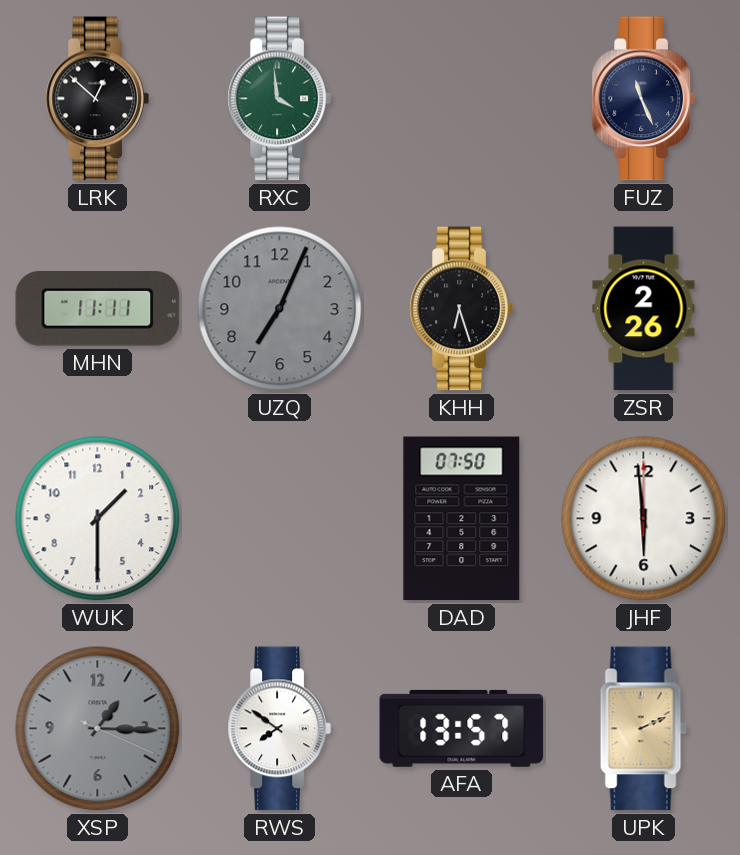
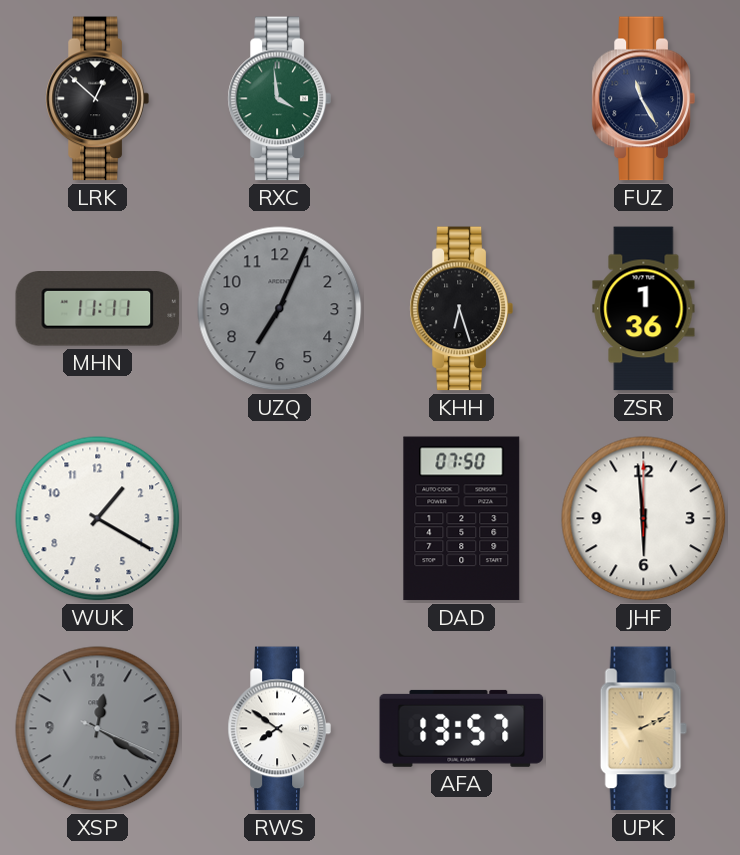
FUZ: 11:26 -> 11:25 (643, 99)
ZSR: 2:26 -> 1:36 (644, 309)
WUK: 1:30 -> 1:20 (98, 519)
XSP: 1:15 -> 12:20 (98, 729)
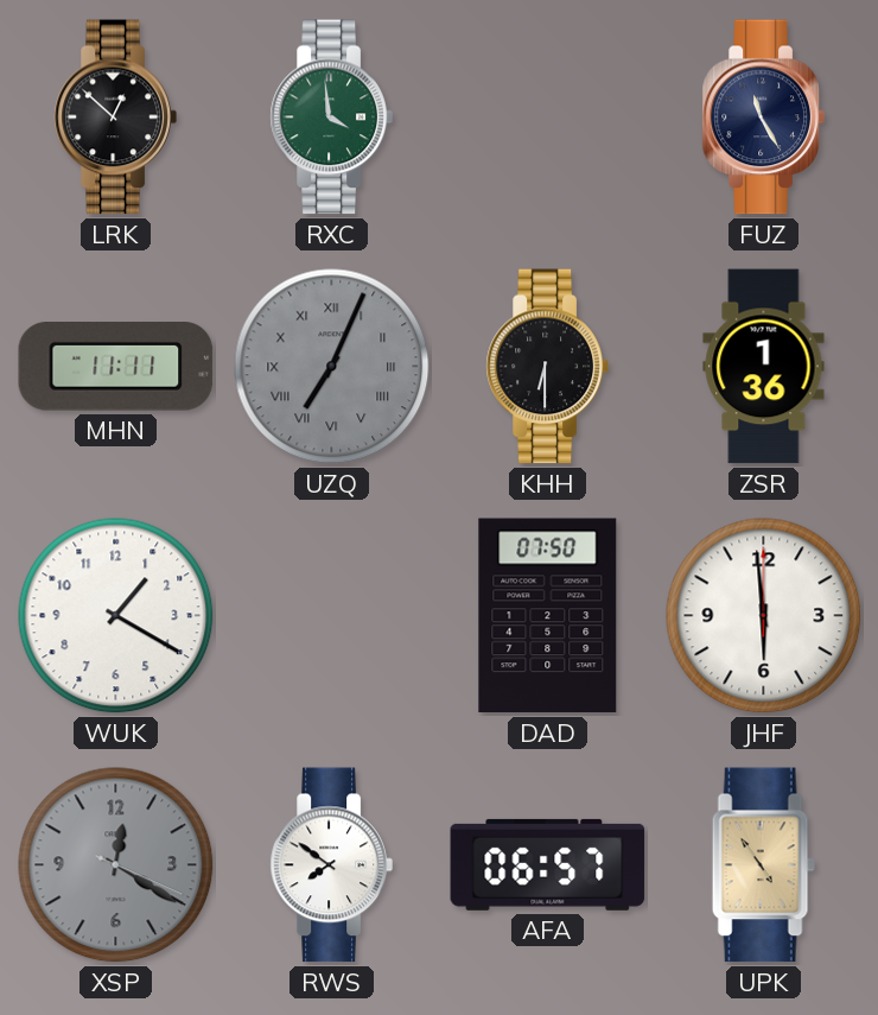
UZQ numerals: Arabic -> Roman (332, 367)
KHH: 6:27 -> 6:30 (547, 367)
AFA: 13:57 -> 06:57 (548, 864)
UPK: 2:11 -> 4:54 (763, 865)
